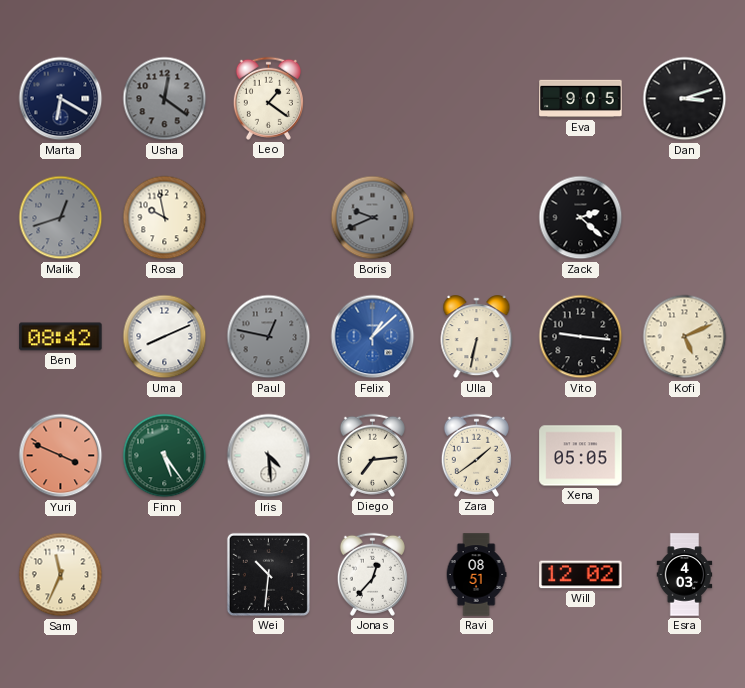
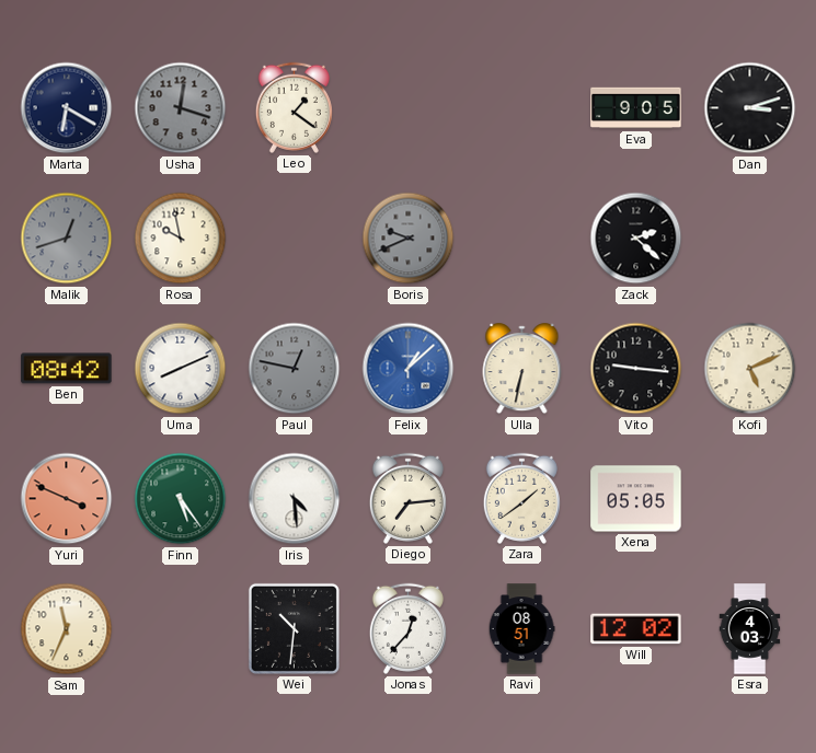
Usha: 12:21 -> 12:18 (181, 108)
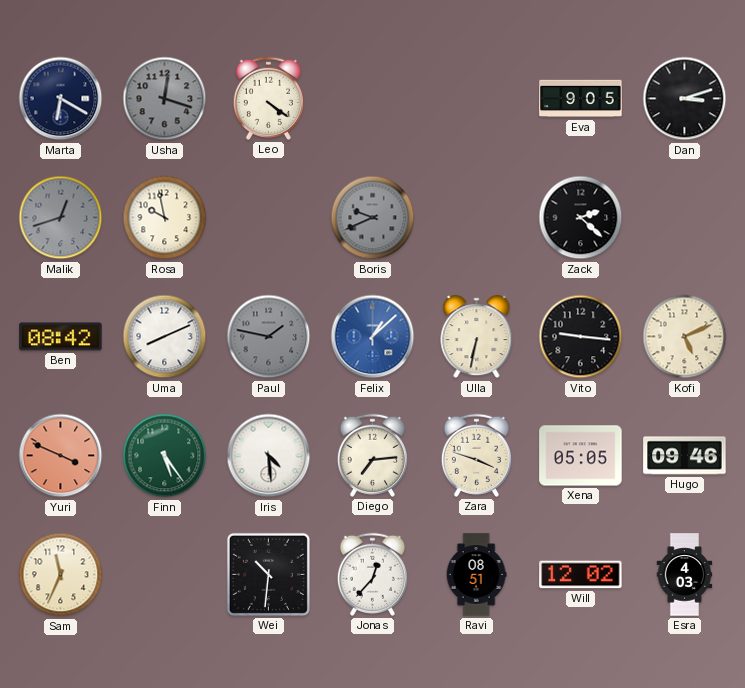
Leo: 1:21 -> 4:21 (268, 98)
Paul: 12:47 -> 1:47 (269, 337)
Zara: 1:39 -> 3:48 (476, 455)
Hugo: none -> 09:46 (685, 456)
